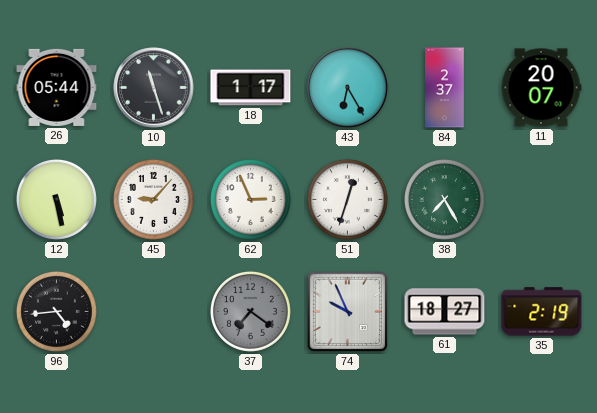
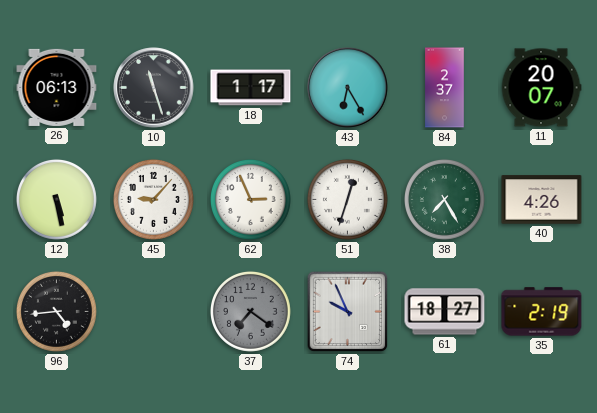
26: 05:44 -> 06:13 (57, 87)
40: none -> 4:26 (542, 200)
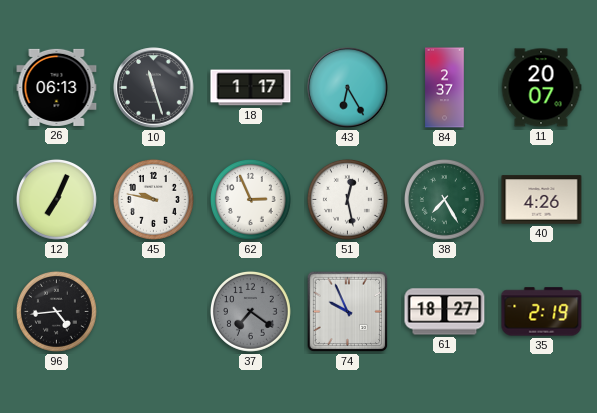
12: 5:28 -> 7:04 (56, 199)
45: 9:07 -> 9:47 (153, 199)
51: 12:33 -> 12:28 (347, 199)
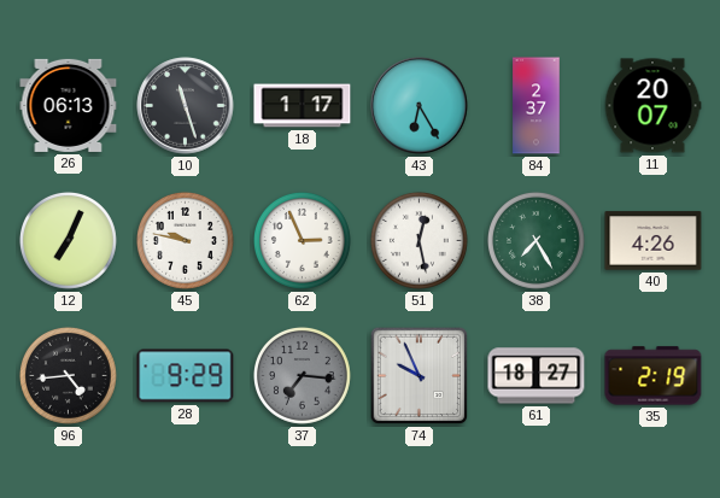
28: none -> 9:29 (186, 376)
37: 7:21 -> 7:16 (302, 375)
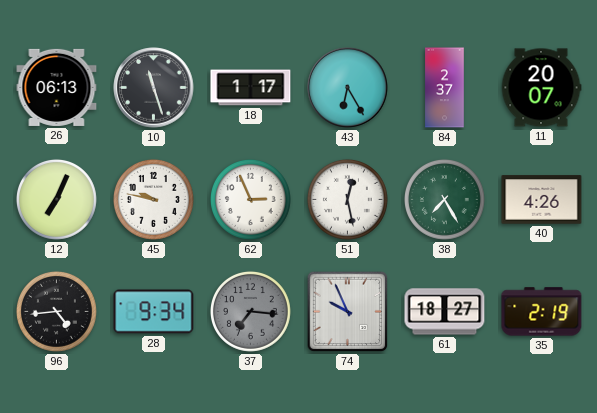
28: 9:29 -> 9:34 (154, 312)
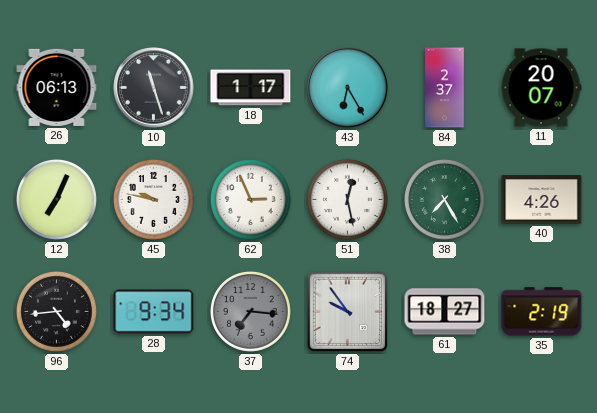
74: 9:56 -> 9:54 (348, 312)
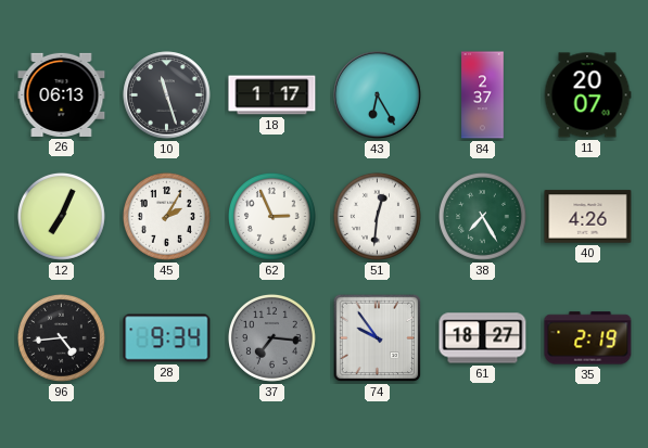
45: 9:47 -> 2:05 (166, 216)
51: 12:28 -> 12:31 (377, 216)
